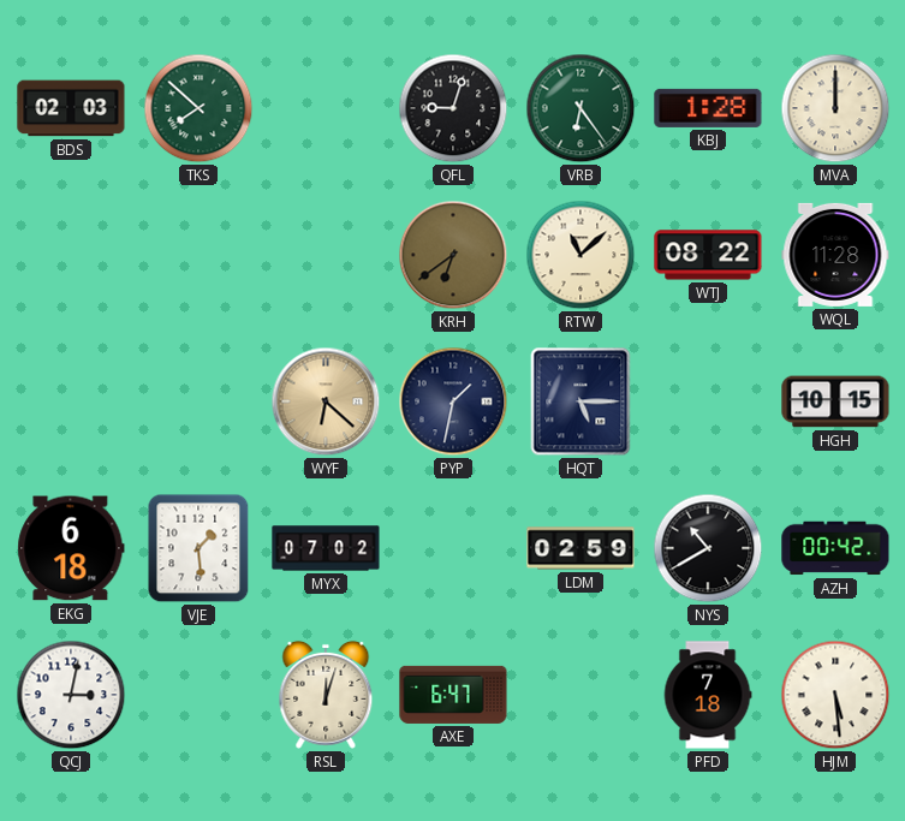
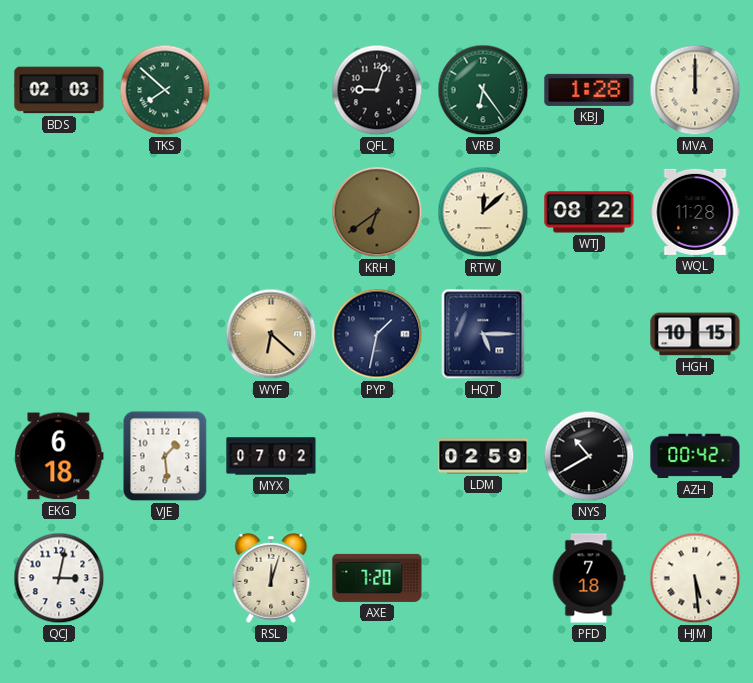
RTW: 11:08 -> 12:08 (483, 212)
AXE: 6:47 -> 7:20 (377, 578)
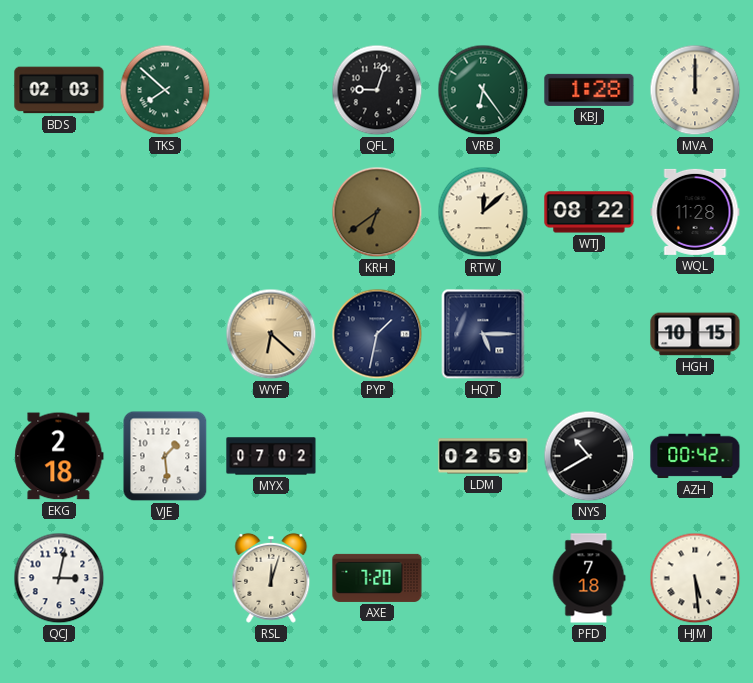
EKG: 6:18 -> 2:18 (59, 456)
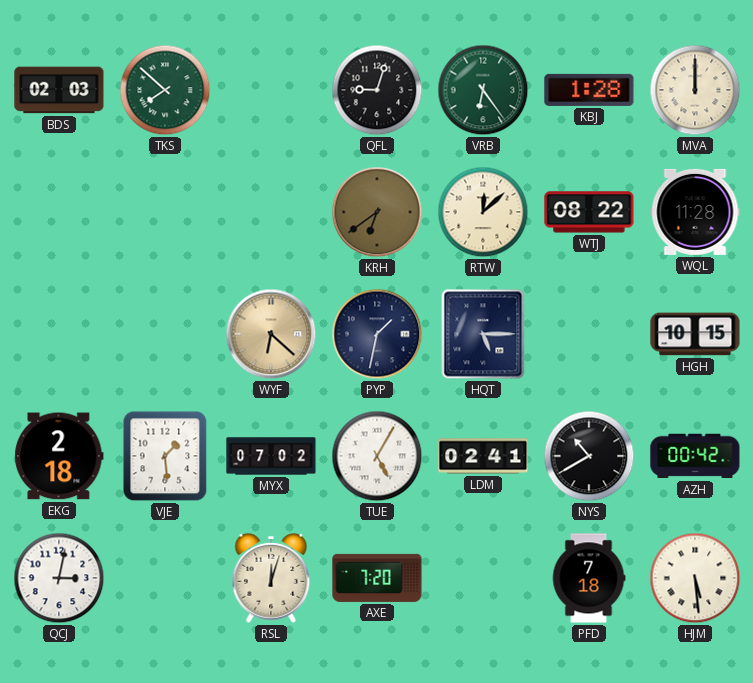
TUE: none -> 5:05 (377, 456)
LDM: 02:59 -> 02:41 (483, 456)
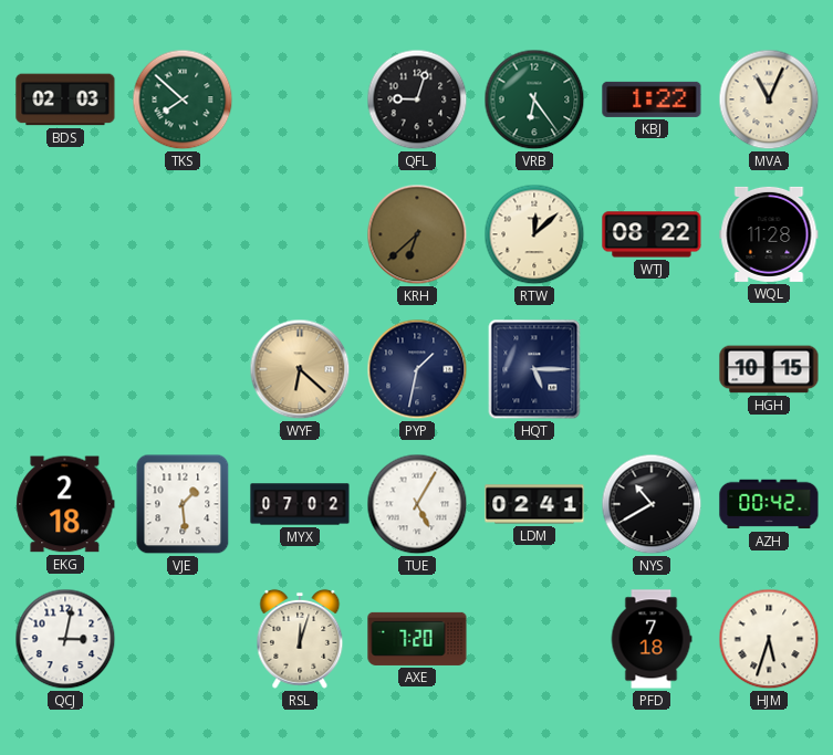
KBJ: 1:28 -> 1:22 (652, 99)
MVA: 12:00 -> 11:04 (769, 99)
KRH: 6:39 -> 6:38 (417, 234)
HJM: 5:29 -> 5:33 (769, 639)
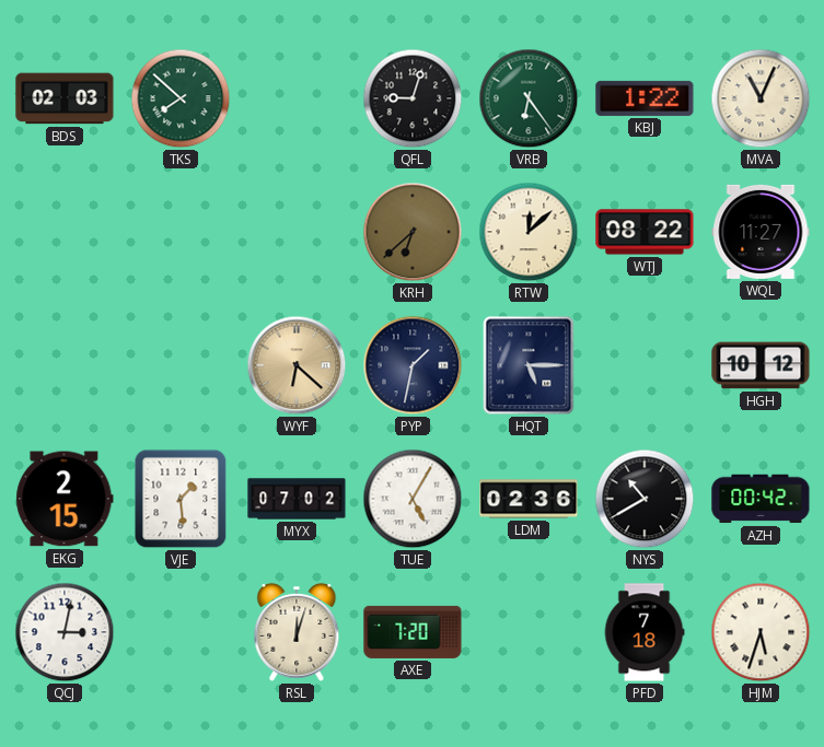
WQL: 11:28 -> 11:27 (761, 232)
HGH: 10:15 -> 10:12 (761, 365)
EKG: 2:18 -> 2:15 (65, 499)
LDM: 02:41 -> 02:36 (529, 499)
